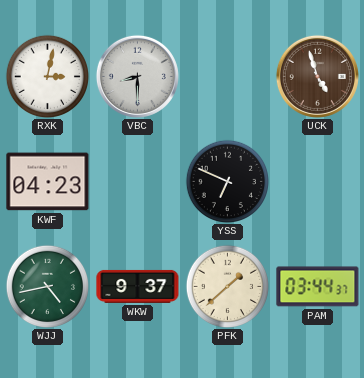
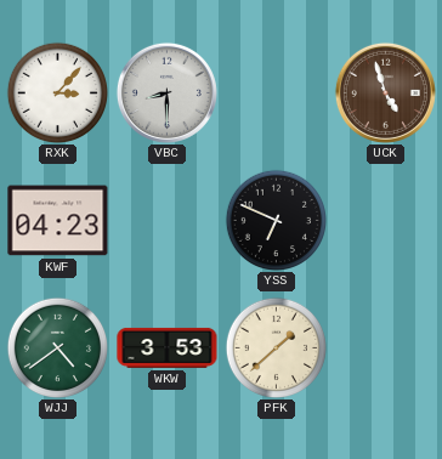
RXK: 3:02 -> 3:07 (57, 92)
WJJ: 4:43 -> 4:39 (57, 347)
WKW: 9:37 -> 3:53 (168, 347)
PAM: 03:44 -> none (318, 287)
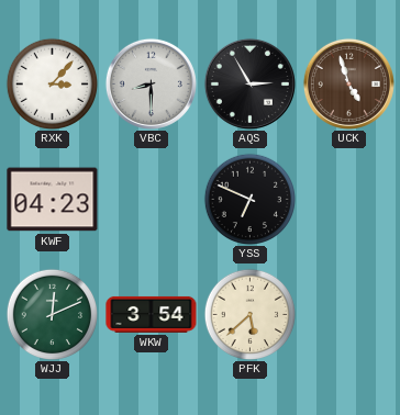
AQS: none -> 2:55 (249, 83)
WJJ: 4:39 -> 12:11 (52, 314)
WKW: 3:53 -> 3:54 (152, 314)
PFK: 1:38 -> 5:38 (249, 314)
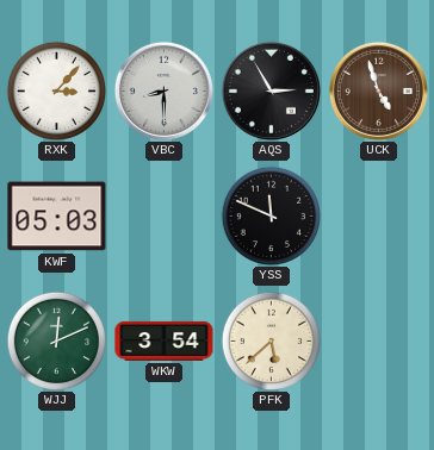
KWF: 04:23 -> 05:03 (57, 217)
YSS: 6:49 -> 11:49 (271, 215)
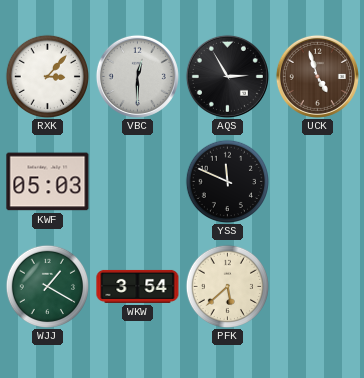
VBC: 8:30 -> 12:30 (137, 76)
WJJ: 12:11 -> 1:20 (47, 286)
